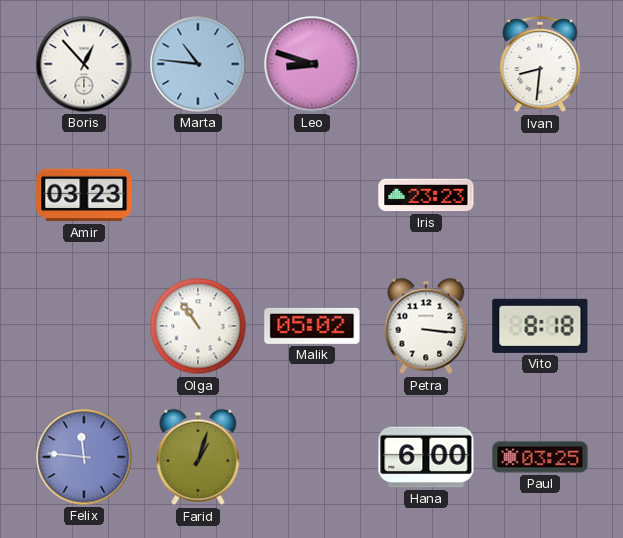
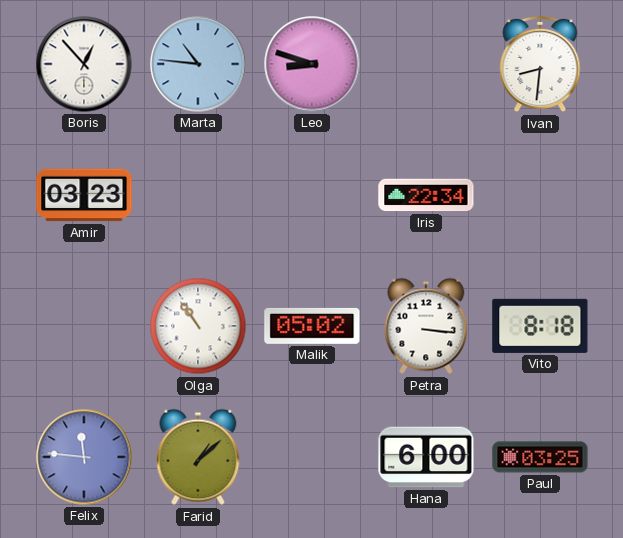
Iris: 23:23 -> 22:34 (426, 195)
Farid: 1:03 -> 1:08 (198, 457)
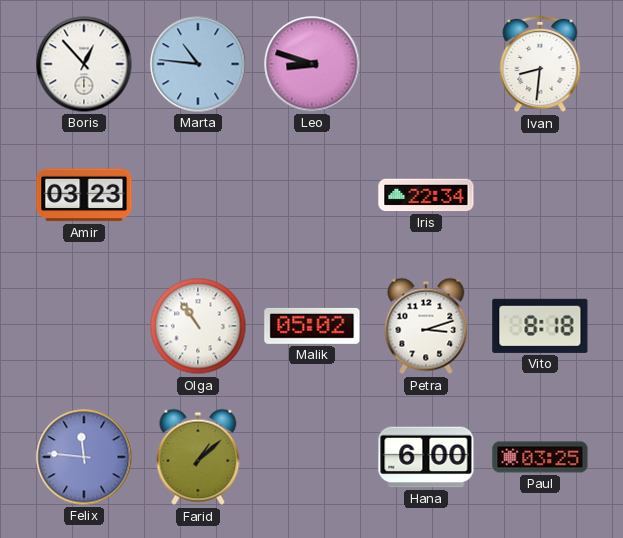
Petra: 3:16 -> 3:12 (426, 326)
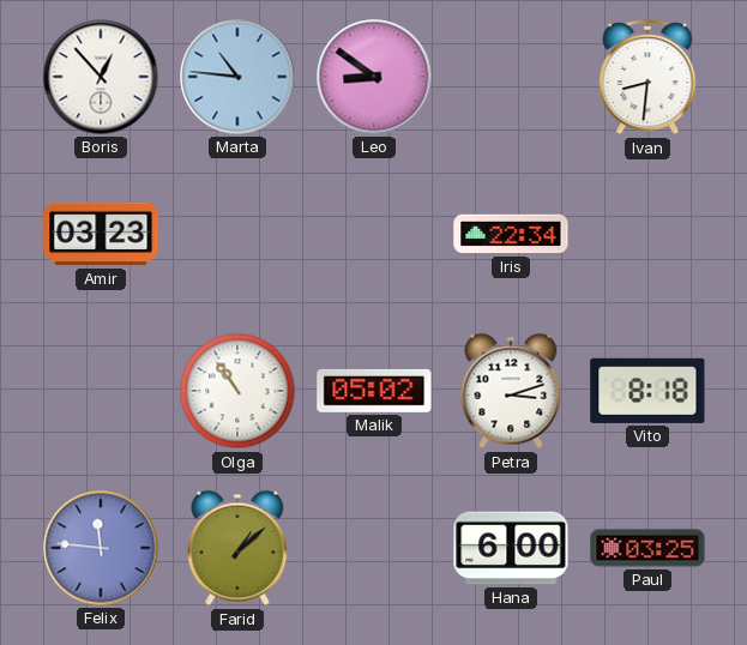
Leo: 8:48 -> 8:51 (374, 77)
